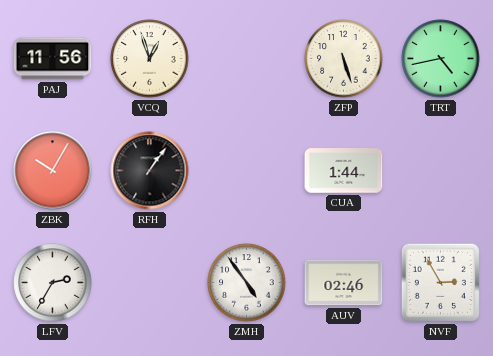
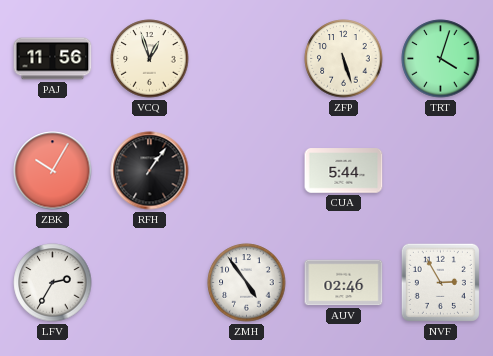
TRT: 4:43 -> 4:03 (441, 59)
CUA: 1:44 -> 5:44 (344, 171)
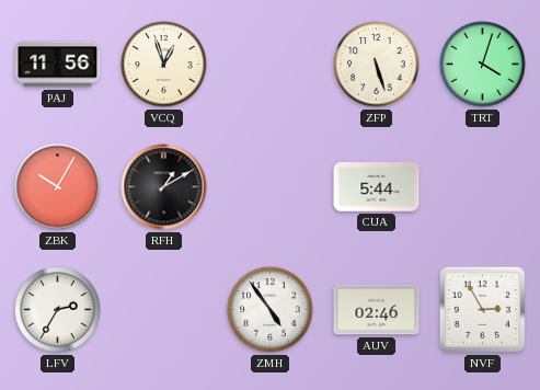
RFH: 1:06 -> 1:10 (164, 187)
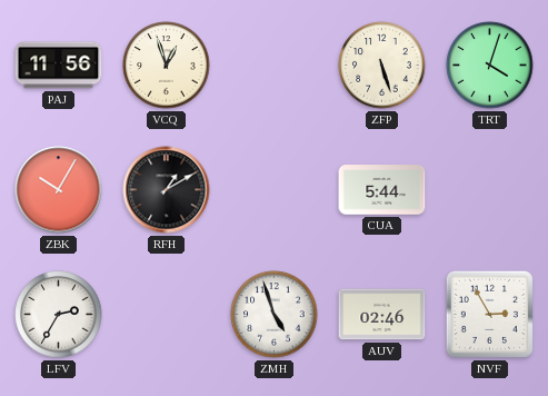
ZMH: 4:54 -> 4:57 (275, 315)
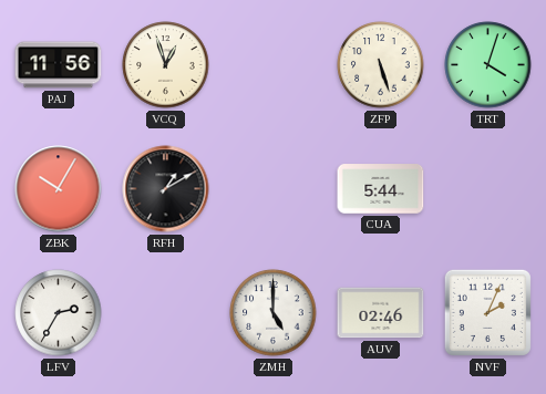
ZMH: 4:57 -> 5:00 (274, 313)
NVF: 2:55 -> 2:04 (487, 312)
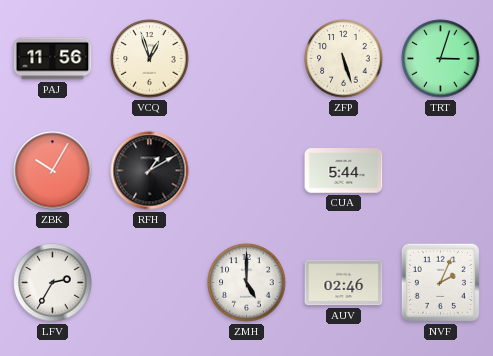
TRT: 4:03 -> 3:03 (441, 59)
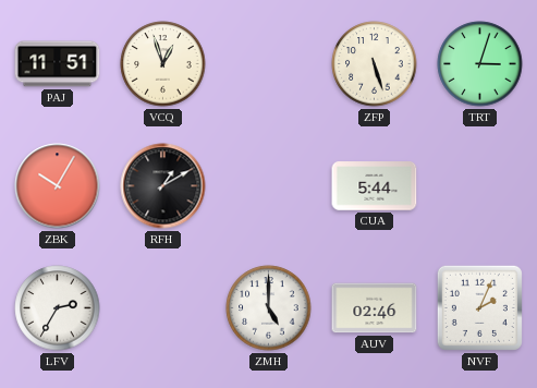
PAJ: 11:56 -> 11:51 (58, 64)
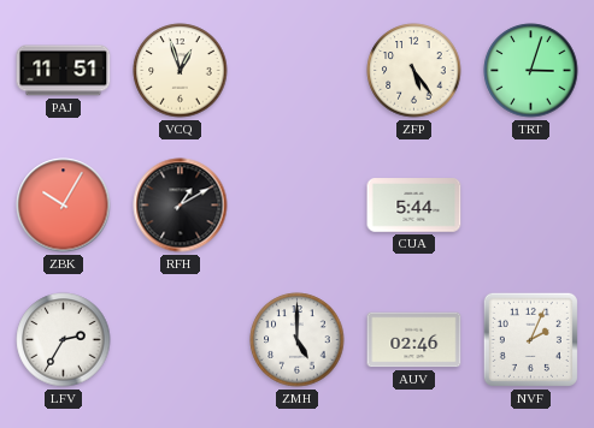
ZFP: 5:27 -> 5:24 (414, 71)
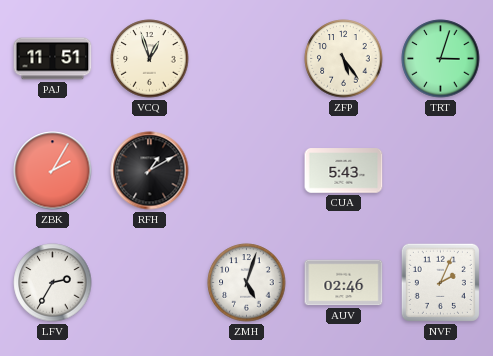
ZBK: 10:05 -> 2:05 (53, 171)
CUA: 5:44 -> 5:43 (344, 171)
ZMH: 5:00 -> 5:03 (247, 283)
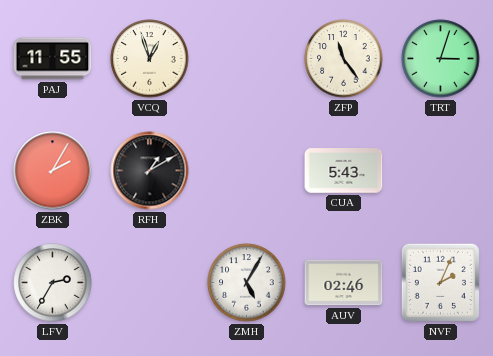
PAJ: 11:51 -> 11:55 (53, 59)
ZFP: 5:24 -> 11:24 (344, 59)
ZMH: 5:03 -> 5:05 (247, 283)
